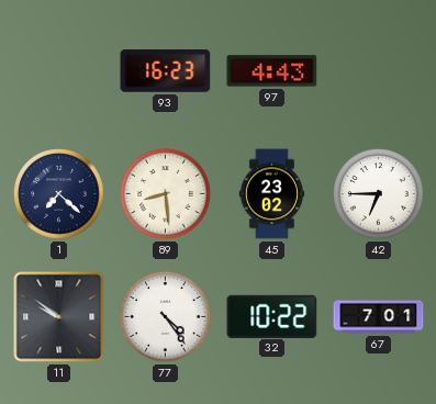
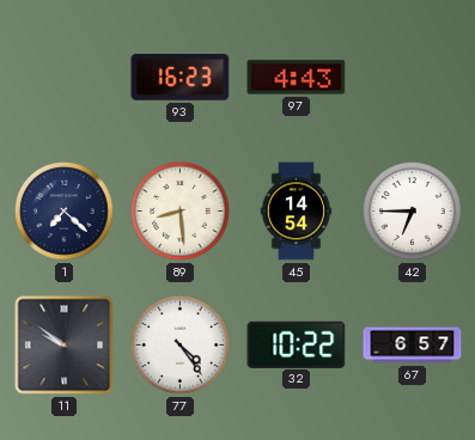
45: 23:02 -> 14:54 (297, 212)
67: 7:01 -> 6:57 (413, 346)
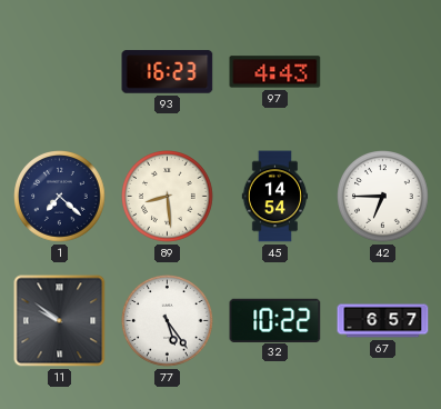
77: 4:24 -> 5:24 (168, 321)
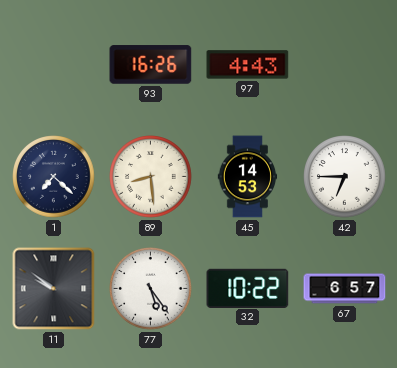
93: 16:23 -> 16:26 (151, 65)
45: 14:54 -> 14:53 (248, 177)
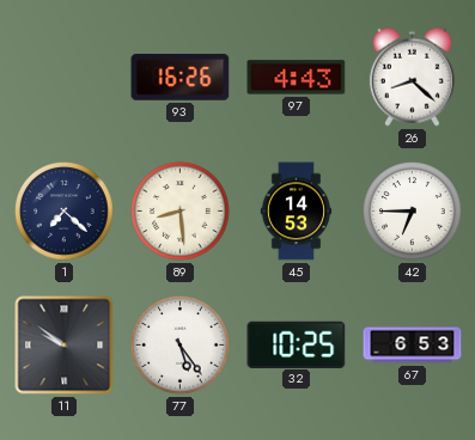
26: none -> 8:22 (412, 77)
32: 10:22 -> 10:25 (297, 344)
67: 6:57 -> 6:53 (413, 346)
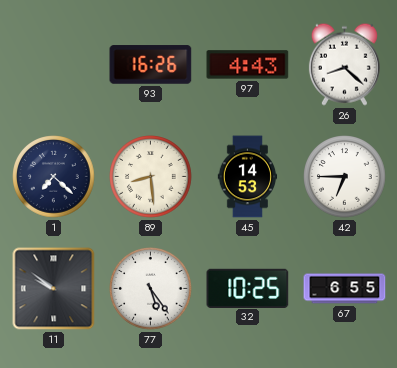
67: 6:53 -> 6:55 (345, 289)
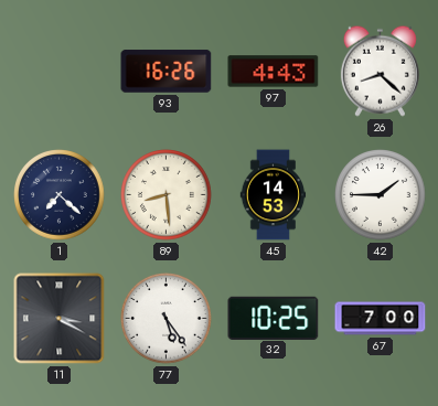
42: 6:45 -> 1:45 (381, 195)
11: 9:51 -> 3:20 (60, 319)
67: 6:55 -> 7:00 (381, 319)
